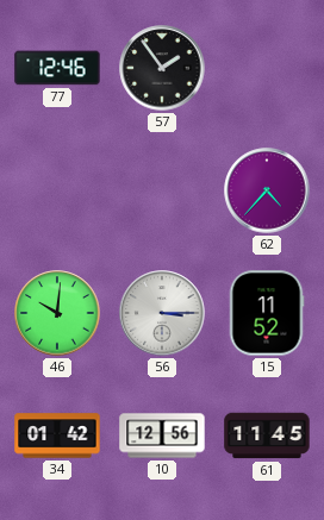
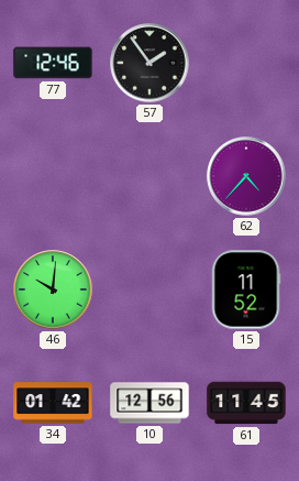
56: 3:15 -> none (162, 313)
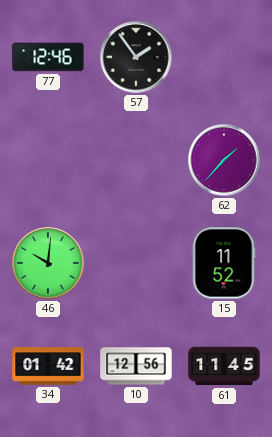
62: 4:37 -> 1:37 (224, 160)
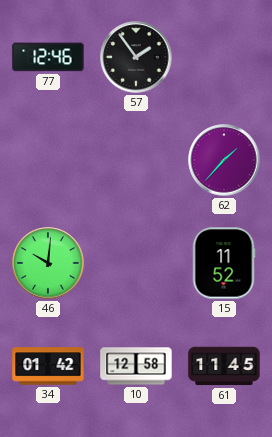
10: 12:56 -> 12:58 (136, 366)
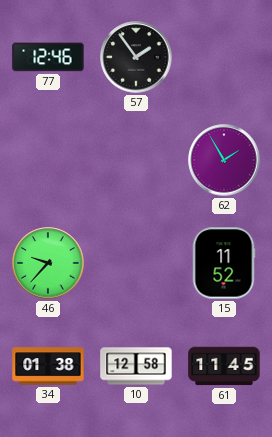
62: 1:37 -> 1:55 (224, 160)
46: 10:01 -> 9:37 (48, 263)
34: 01:42 -> 01:38 (48, 366)
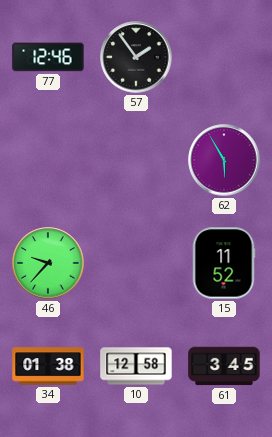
62: 1:55 -> 5:55 (224, 160)
61: 11:45 -> 3:45 (224, 366)
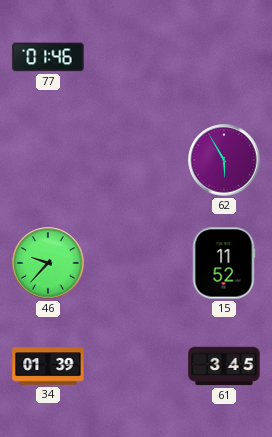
77: 12:46 -> 01:46 (48, 57)
57: 1:54 -> none (136, 57)
34: 01:38 -> 01:39 (48, 366)
10: 12:58 -> none (136, 366)
